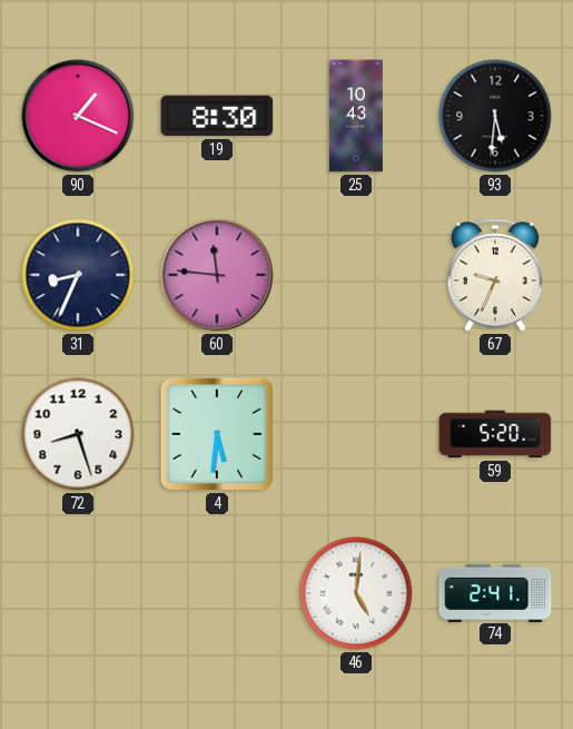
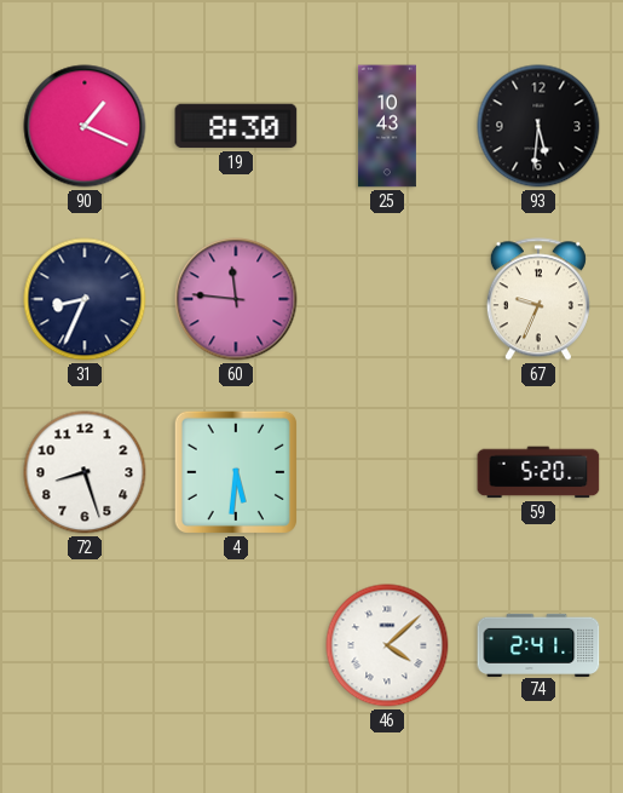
46: 5:01 -> 4:08 (387, 645)
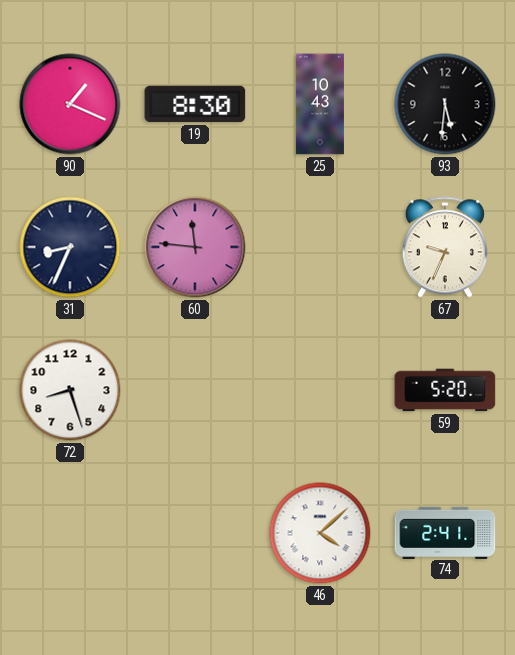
4: 5:31 -> none (236, 472)
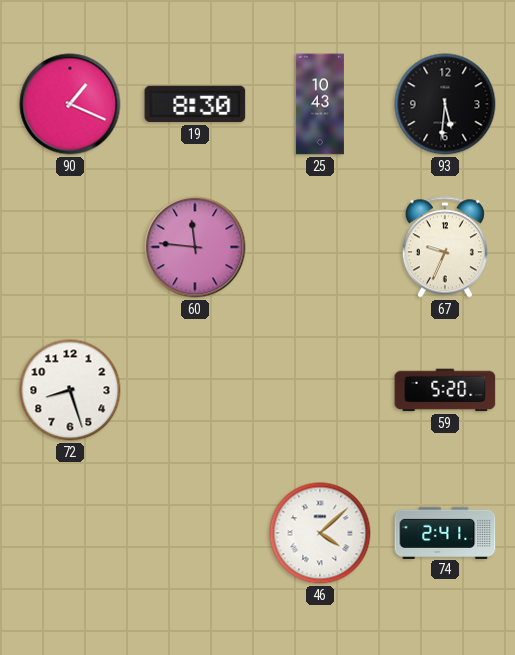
31: 8:34 -> none (70, 247)
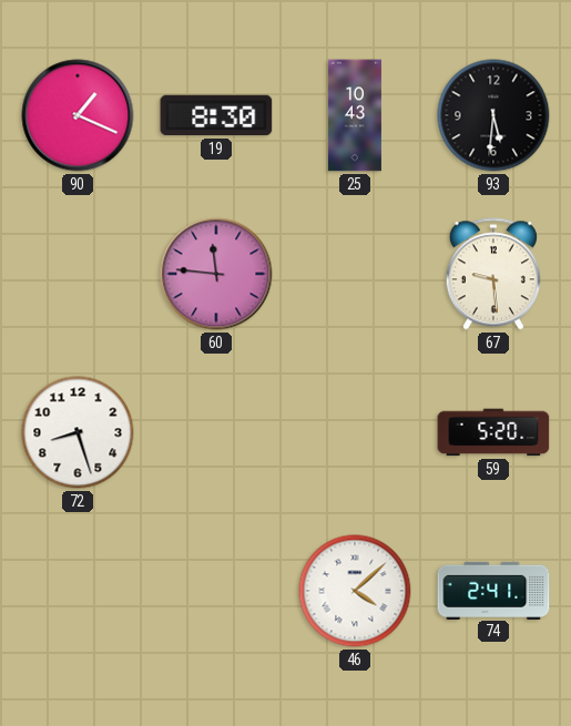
67: 9:34 -> 9:29 (493, 274)
